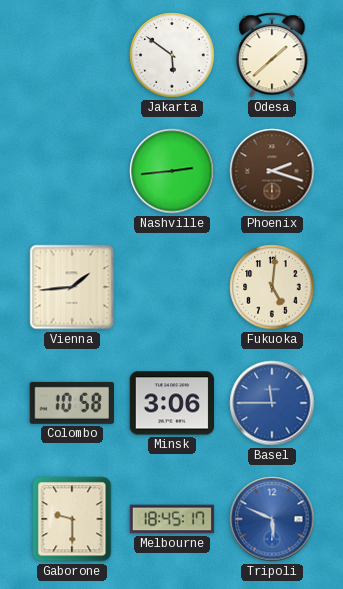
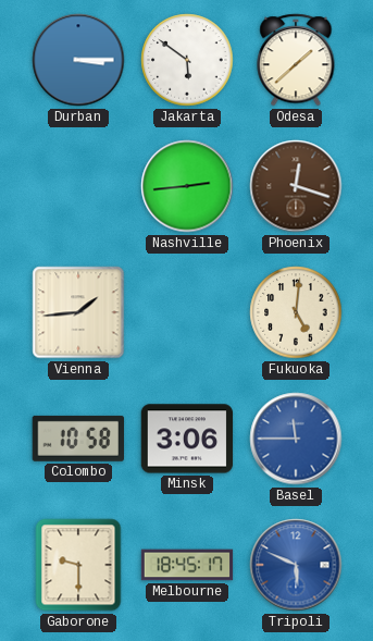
Durban: none -> 3:15 (78, 60)
Phoenix: 2:18 -> 12:18 (296, 186)
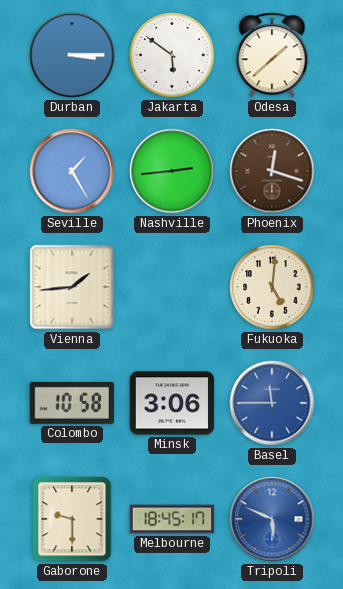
Seville: none -> 1:25 (72, 171)
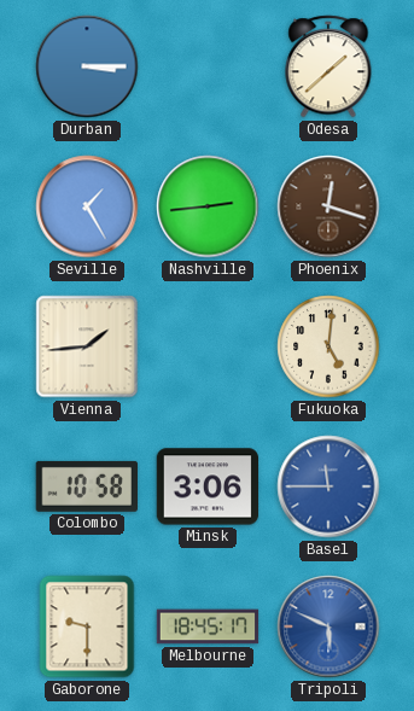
Jakarta: 5:51 -> none (172, 55)
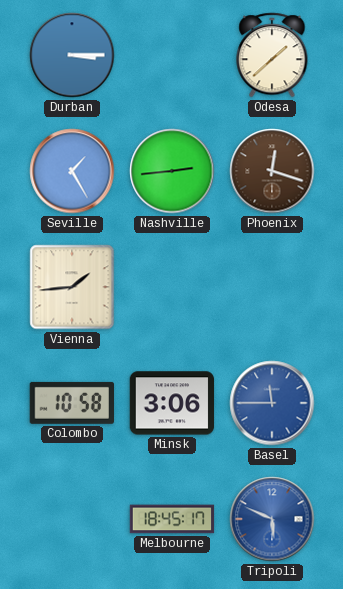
Fukuoka: 5:01 -> none (328, 346)
Gaborone: 9:30 -> none (87, 627)
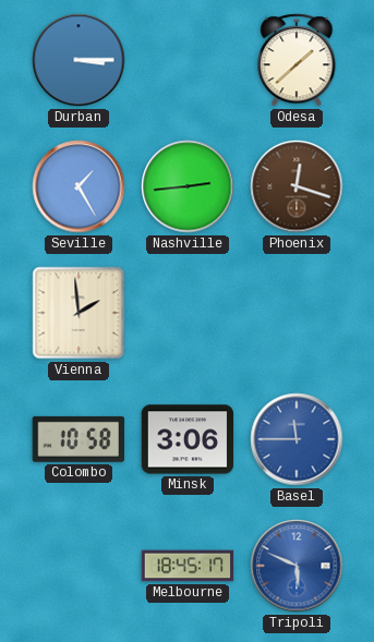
Vienna: 1:44 -> 1:59 (79, 313)
